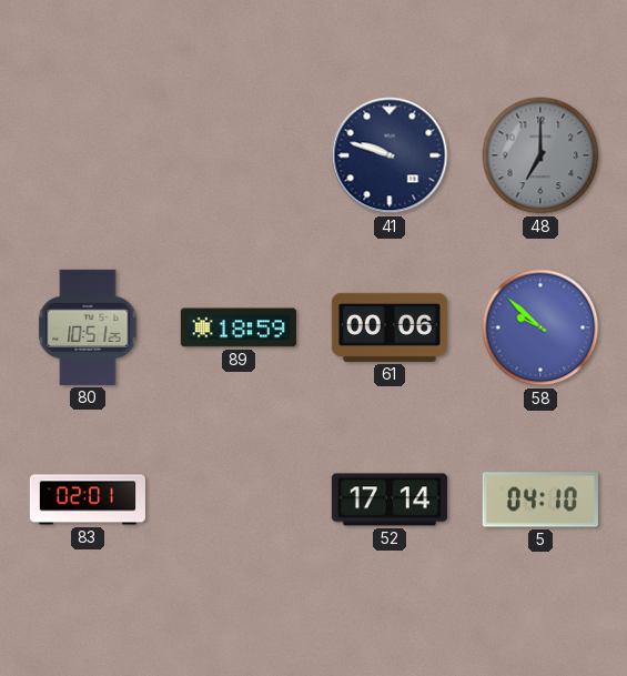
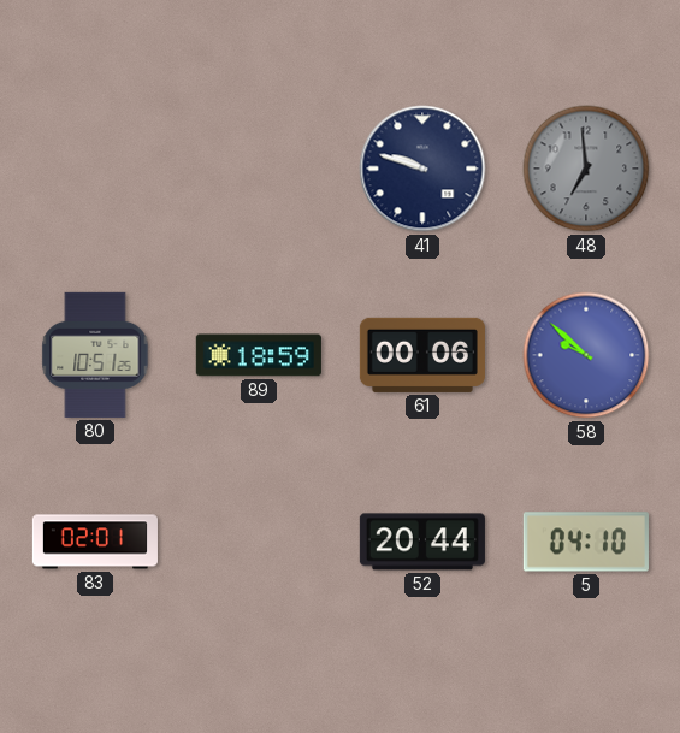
48: 7:00 -> 6:59 (586, 169)
52: 17:14 -> 20:44 (422, 542)
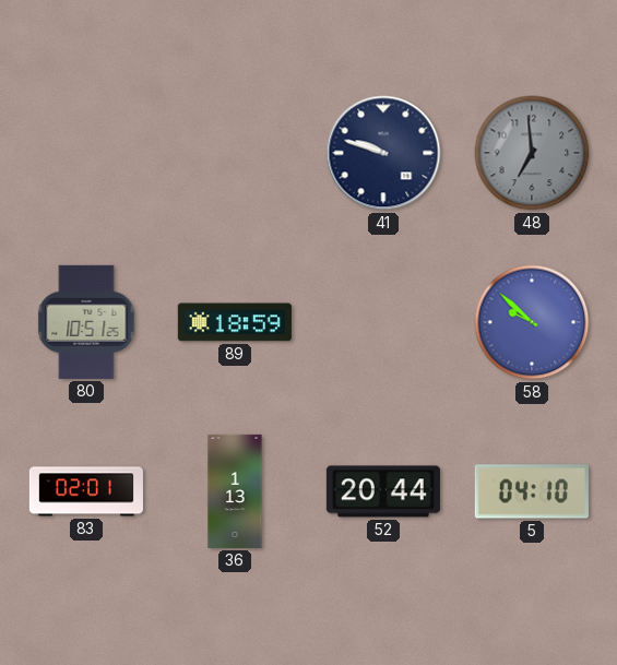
61: 00:06 -> none (422, 355)
36: none -> 1:13 (235, 491)
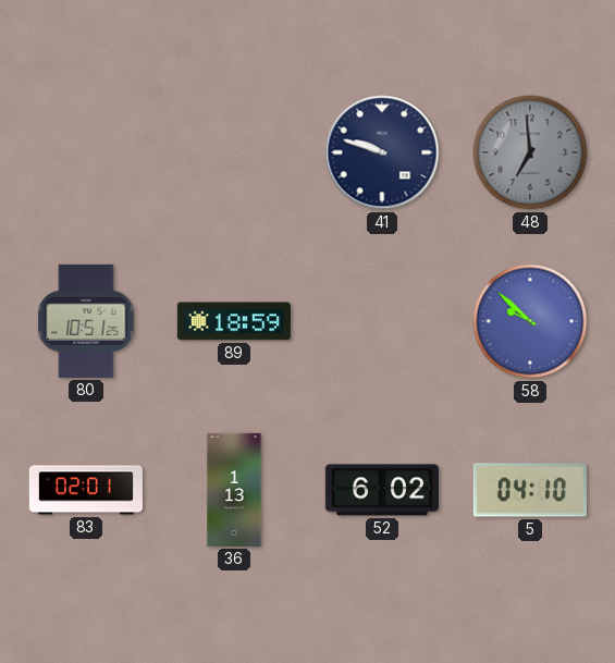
52: 20:44 -> 6:02 (382, 490)
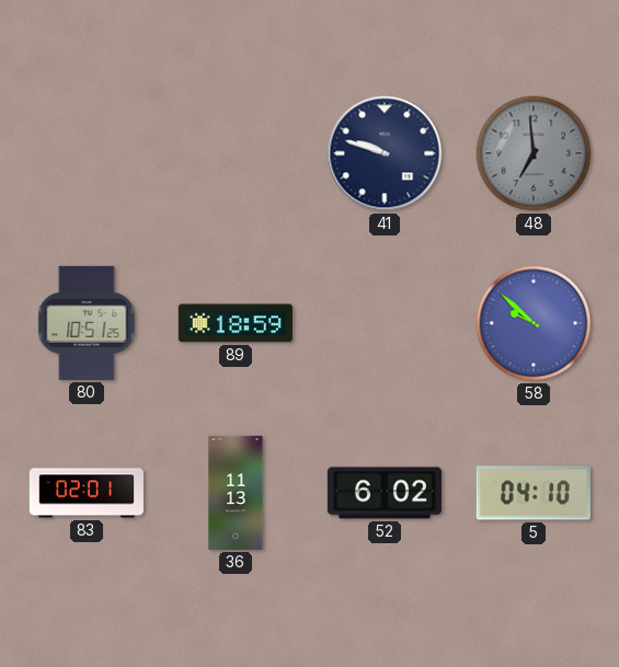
36: 1:13 -> 11:13 (236, 493)
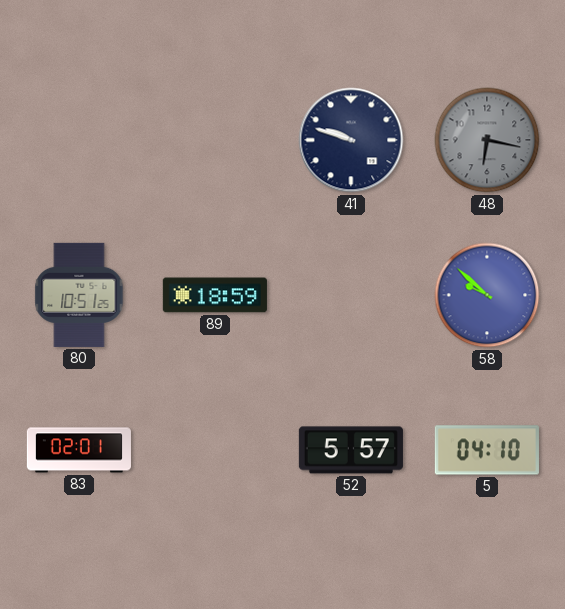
48: 6:59 -> 6:17 (487, 140)
36: 11:13 -> none (236, 493)
52: 6:02 -> 5:57 (351, 450)
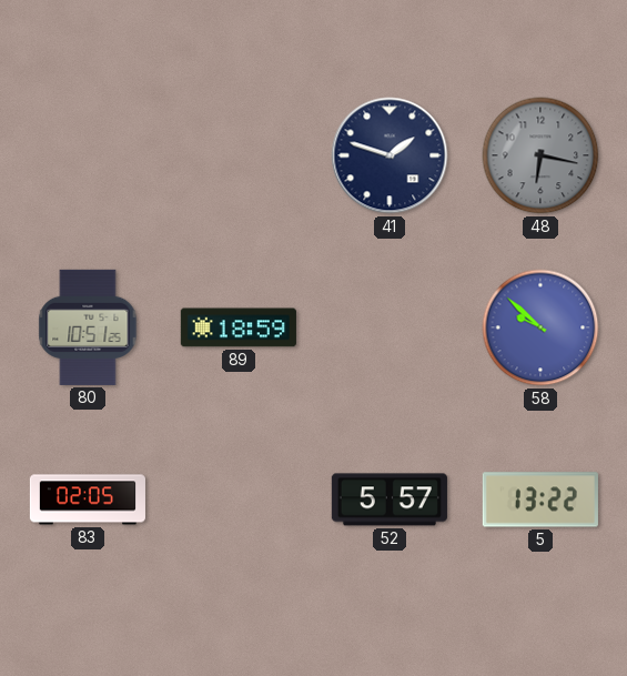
41: 9:48 -> 1:48 (390, 155)
83: 02:01 -> 02:05 (88, 500)
5: 04:10 -> 13:22 (540, 500)
